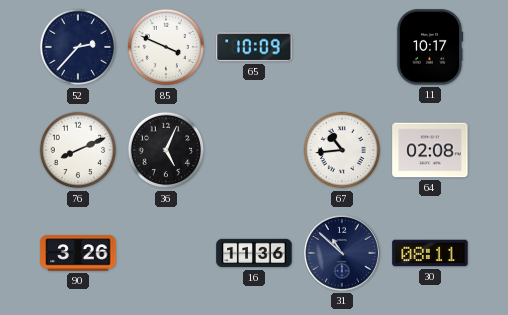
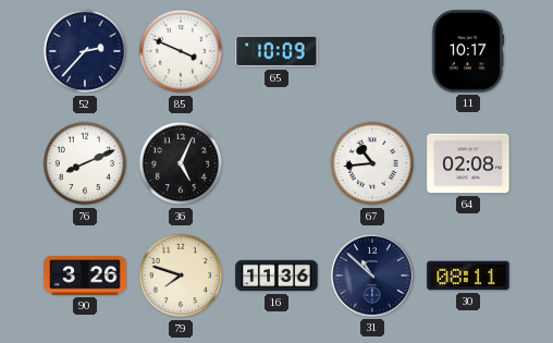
79: none -> 7:48 (181, 275)
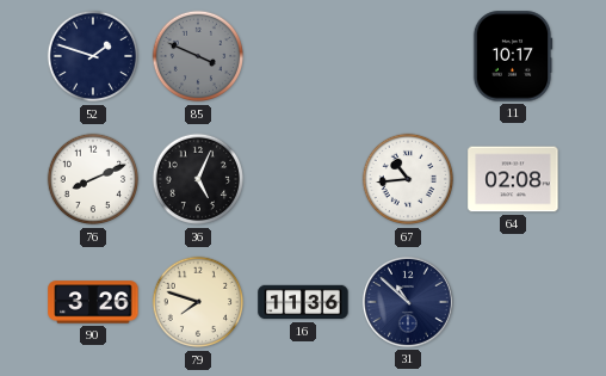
52: 2:37 -> 1:48 (93, 56)
85 dial: white -> grey (198, 56)
65: 10:09 -> none (276, 51)
30: 08:11 -> none (468, 275)
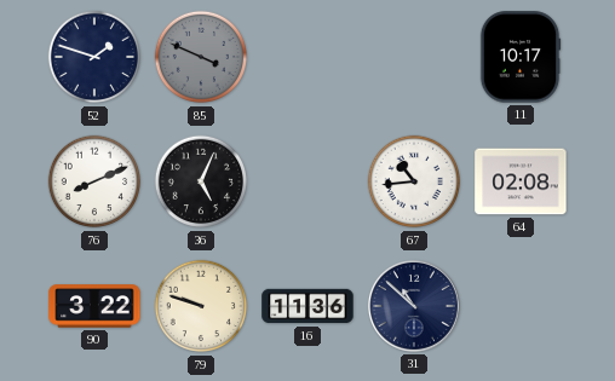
90: 3:26 -> 3:22 (94, 306)
79: 7:48 -> 9:48 (201, 306)
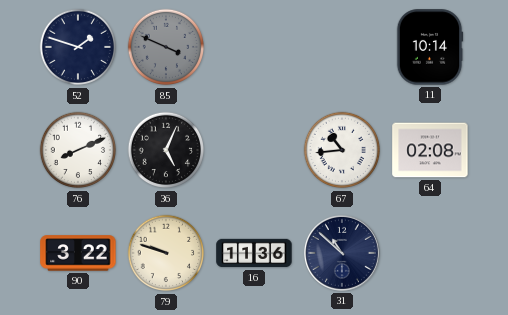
11: 10:17 -> 10:14 (430, 47)
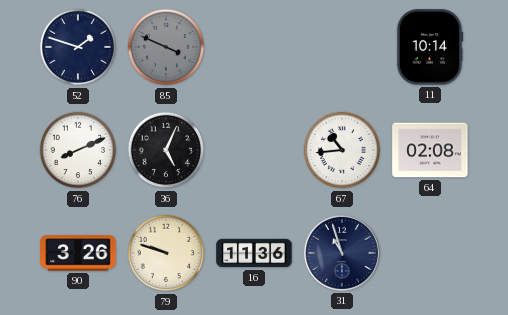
90: 3:22 -> 3:26 (78, 253)
31: 10:52 -> 10:57 (342, 253)
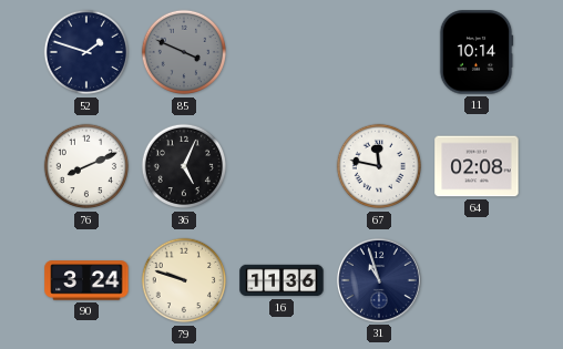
67: 10:44 -> 11:47 (379, 166)
90: 3:26 -> 3:24 (86, 280)
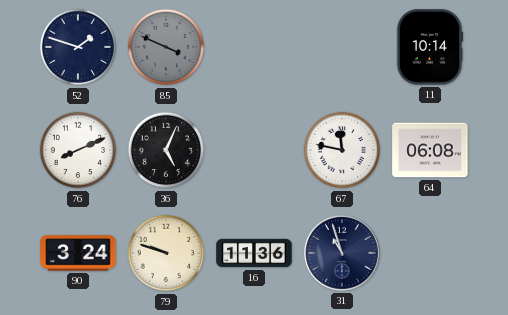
64: 02:08 -> 06:08 (430, 150)
